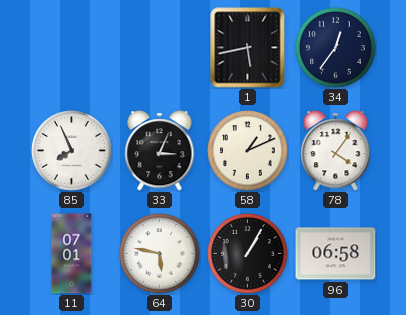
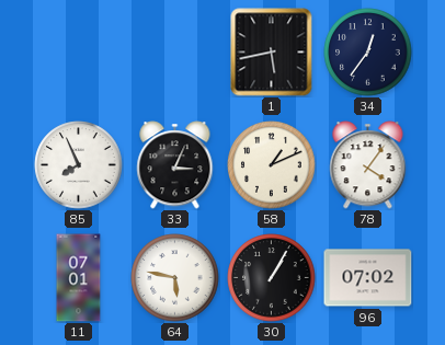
96: 06:58 -> 07:02 (368, 278)
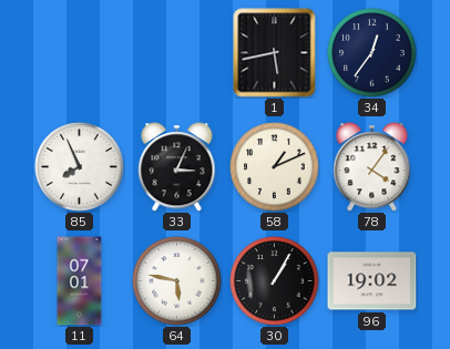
96: 07:02 -> 19:02 (372, 281)
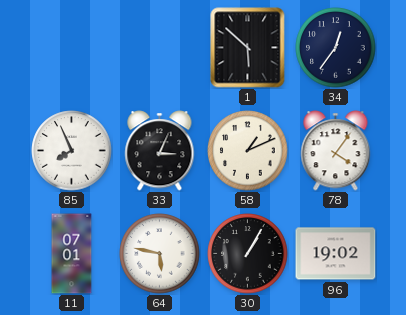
1: 5:43 -> 5:52 (248, 48)
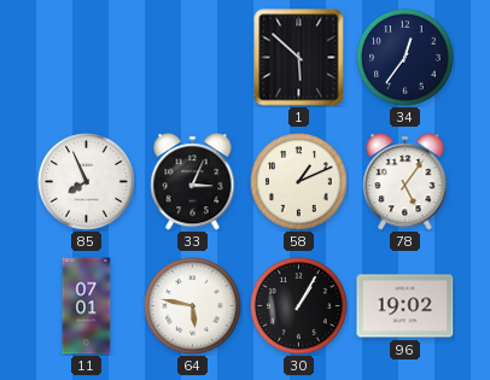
78: 4:06 -> 5:06 (406, 182)
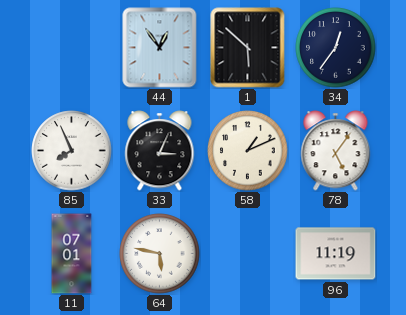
44: none -> 12:54 (160, 48)
30: 1:05 -> none (299, 306)
96: 19:02 -> 11:19 (336, 254)
